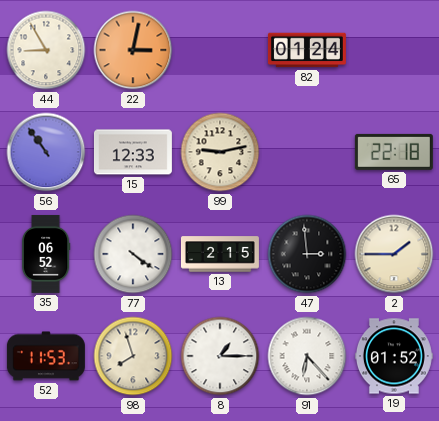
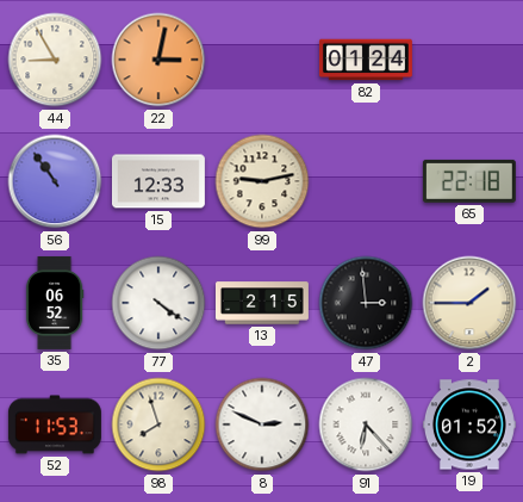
8: 1:15 -> 2:49 (262, 424)
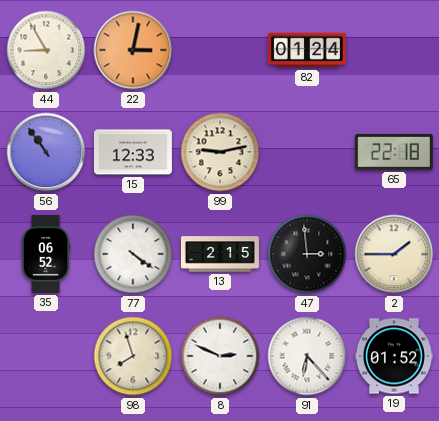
52: 11:53 -> none (55, 424)
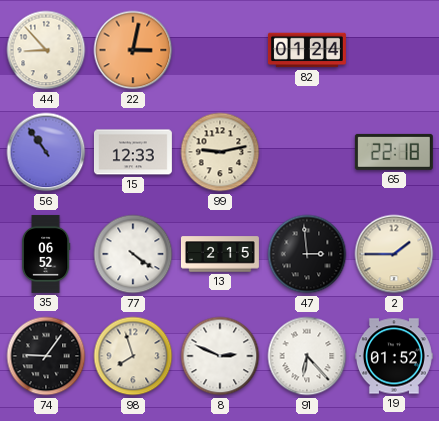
44: 8:55 -> 8:53 (46, 50)
74: none -> 9:06 (46, 356)
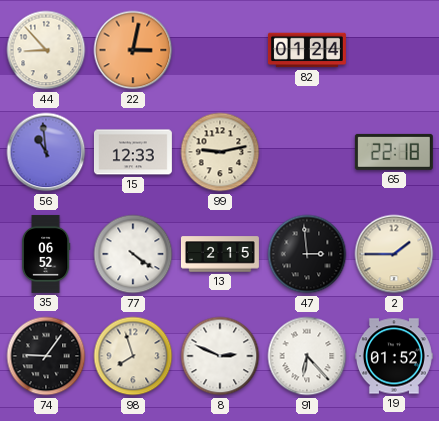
56: 10:54 -> 10:59 (46, 152)
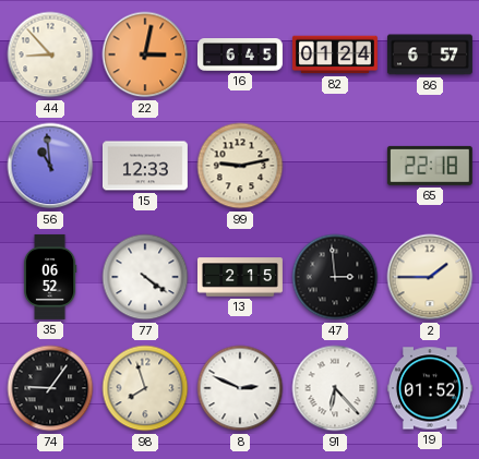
16: none -> 6:45 (240, 55)
86: none -> 6:57 (430, 55)
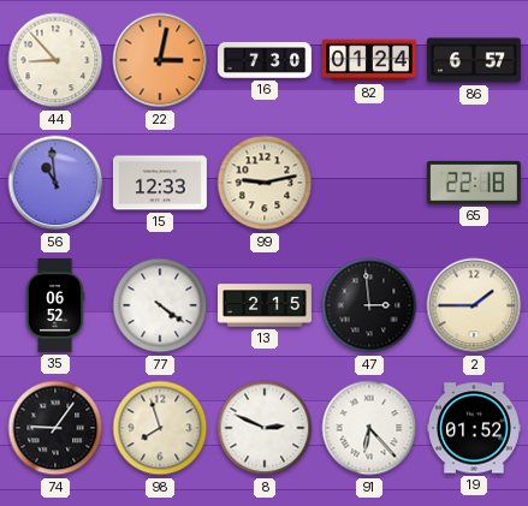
16: 6:45 -> 7:30 (265, 60)
